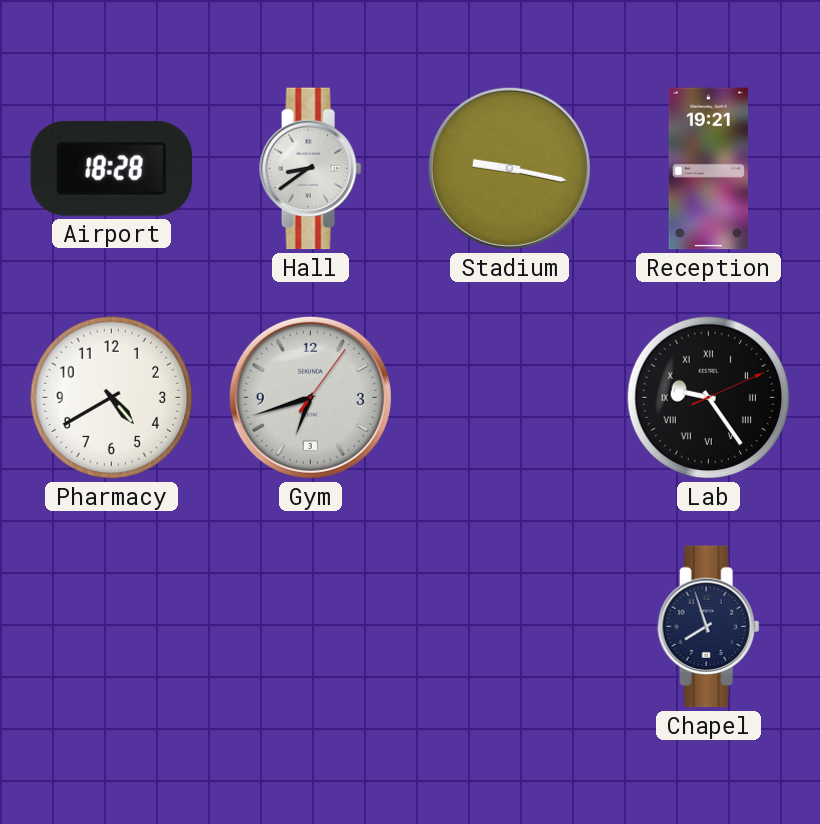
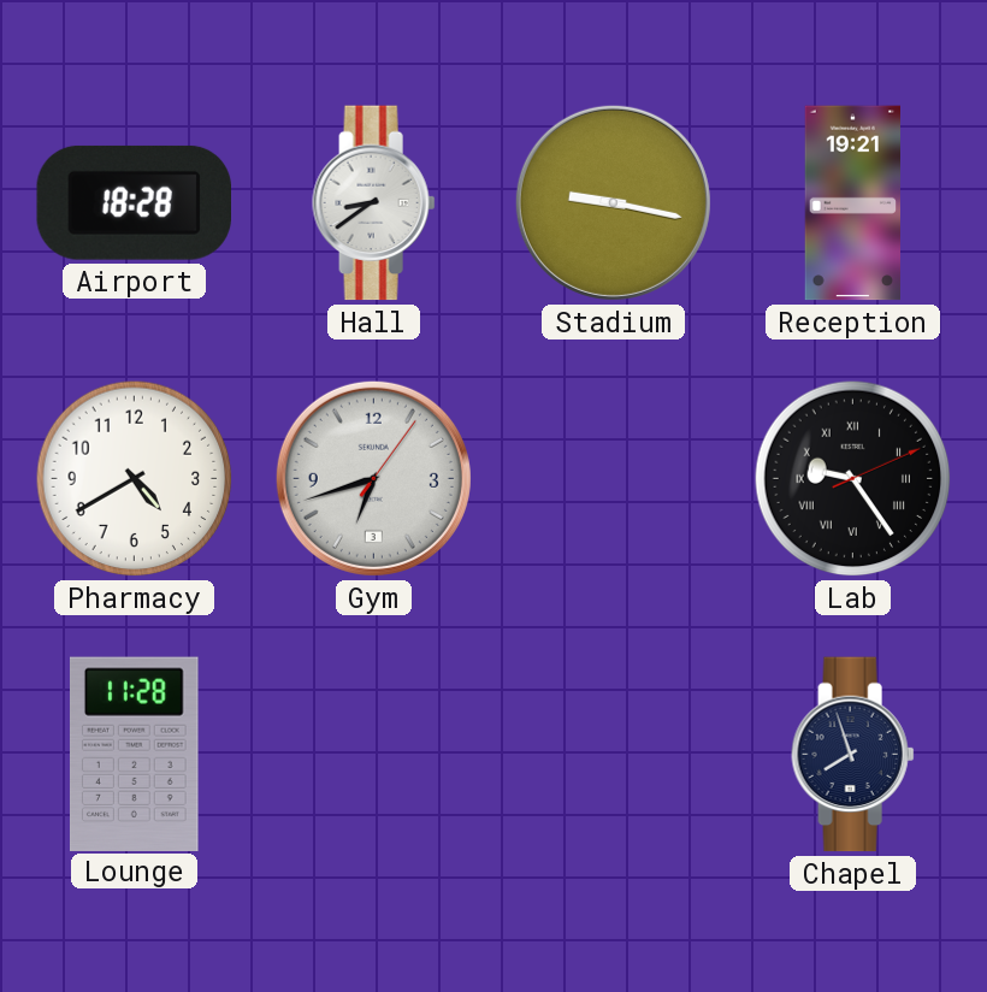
Lounge: none -> 11:28 (135, 754)
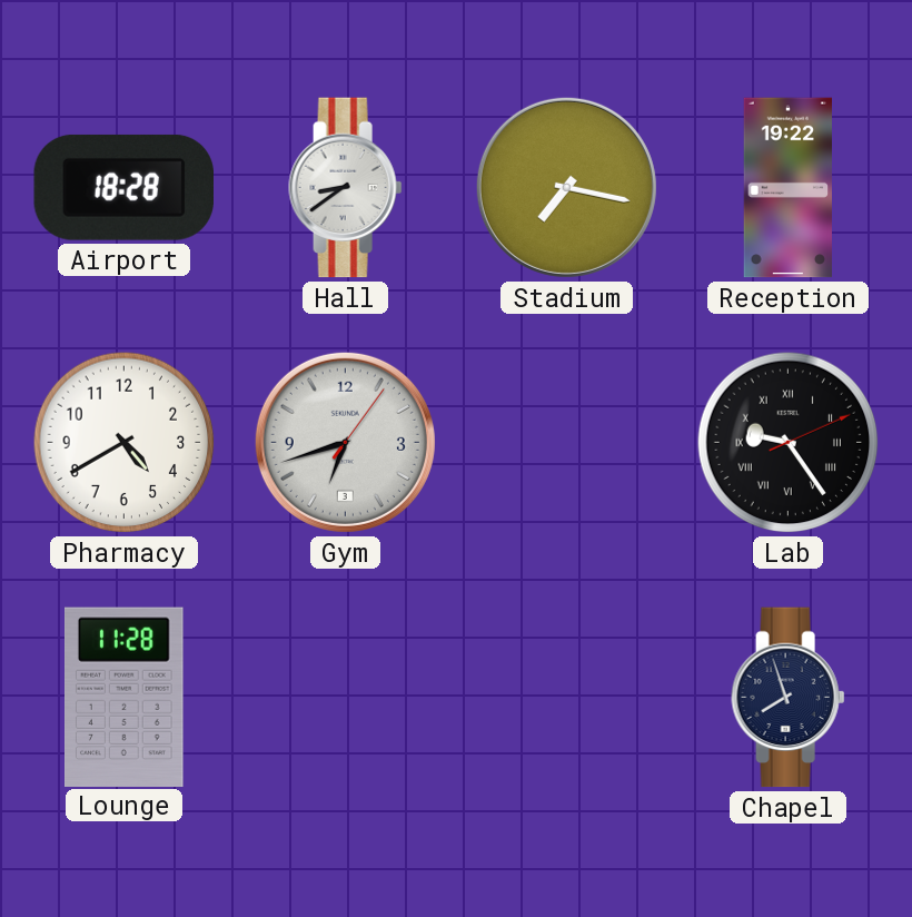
Stadium: 9:17 -> 7:17 (566, 187)
Reception: 19:21 -> 19:22 (787, 188)
